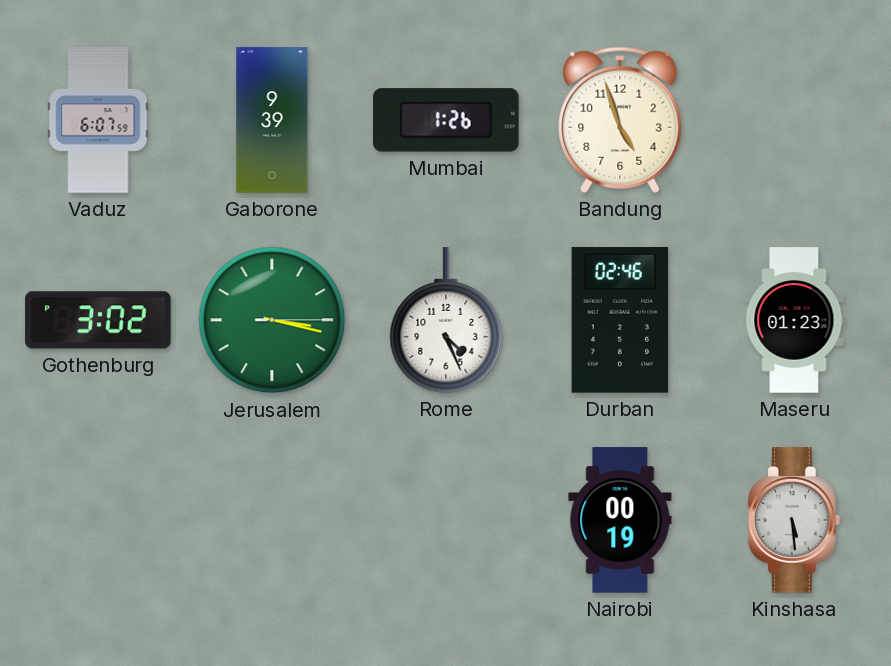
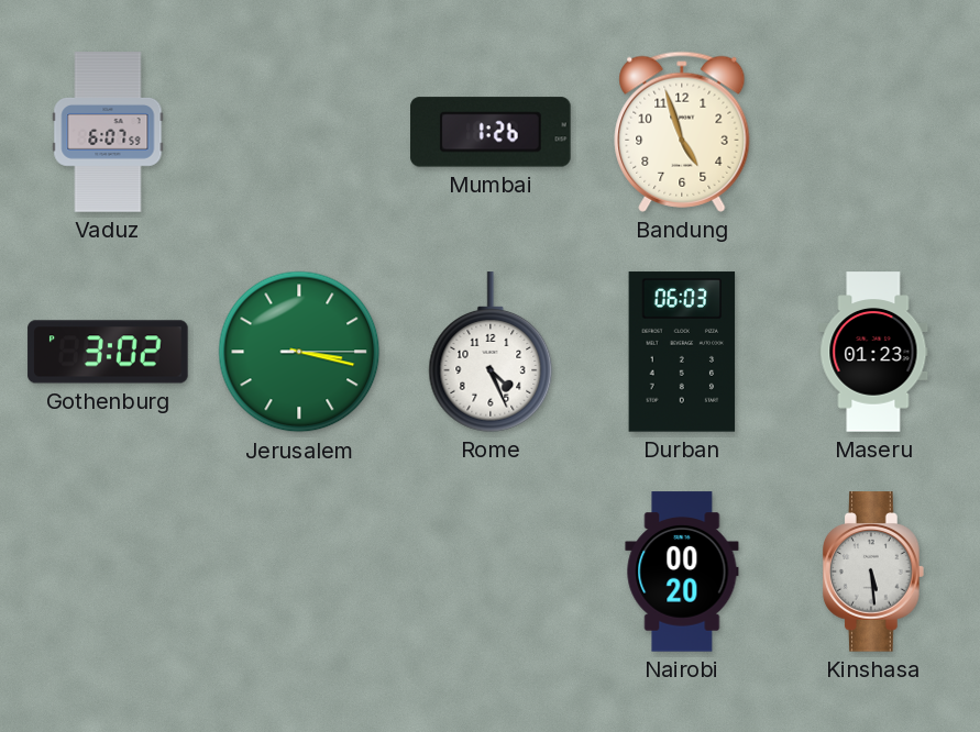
Gaborone: 9:39 -> none (272, 120)
Durban: 02:46 -> 06:03 (682, 352)
Nairobi: 00:19 -> 00:20 (682, 572)
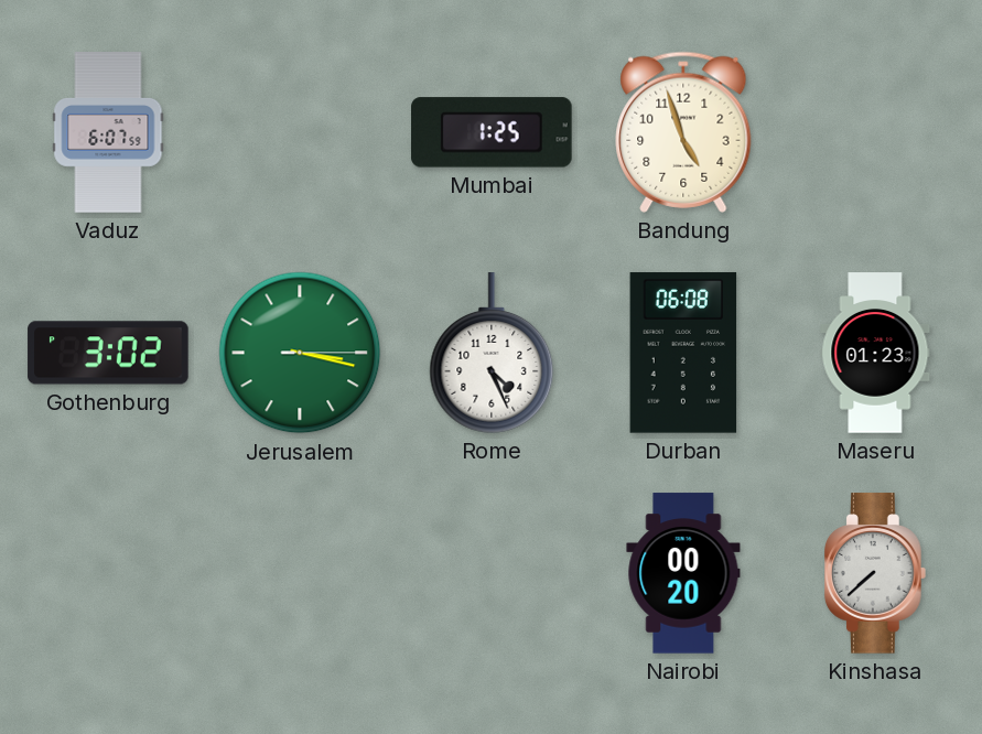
Mumbai: 1:26 -> 1:25 (492, 132)
Durban: 06:03 -> 06:08 (683, 353)
Kinshasa: 5:29 -> 7:38 (876, 573)
